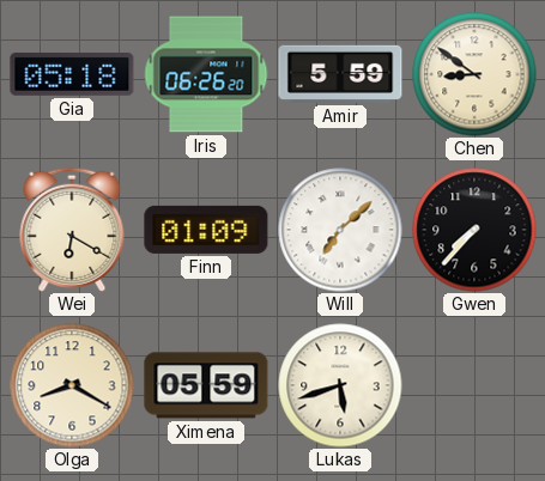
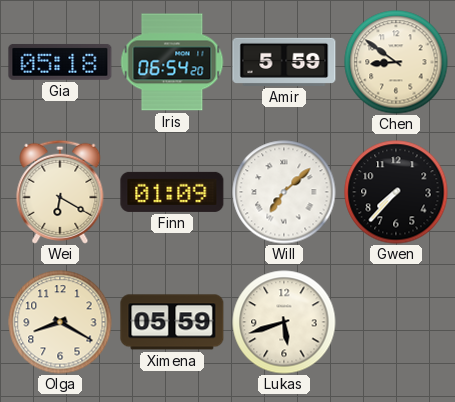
Iris: 06:26 -> 06:54 (172, 62)
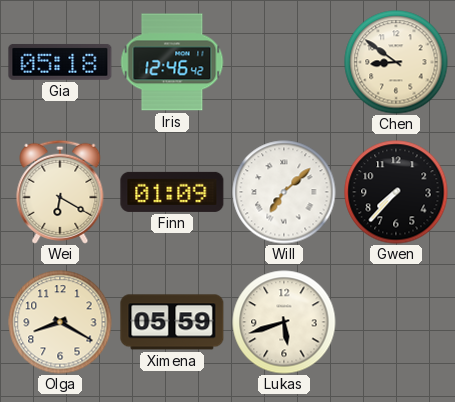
Iris: 06:54 -> 12:46 (172, 62)
Amir: 5:59 -> none (284, 62)
